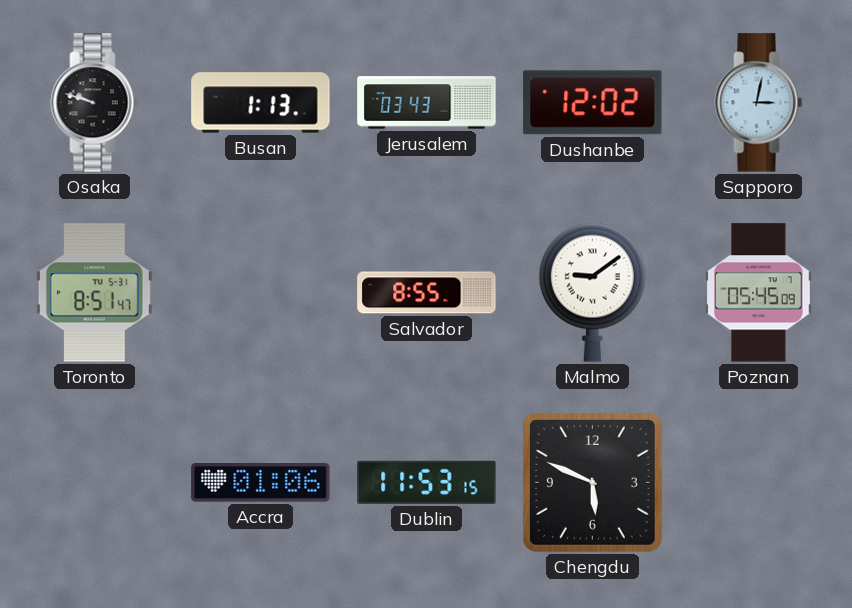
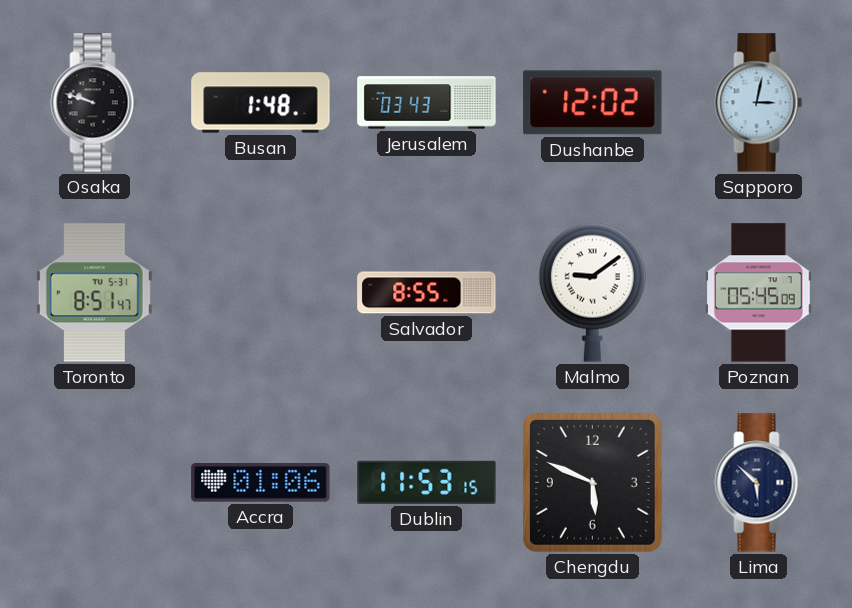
Busan: 1:13 -> 1:48 (261, 103)
Lima: none -> 5:52 (759, 483)
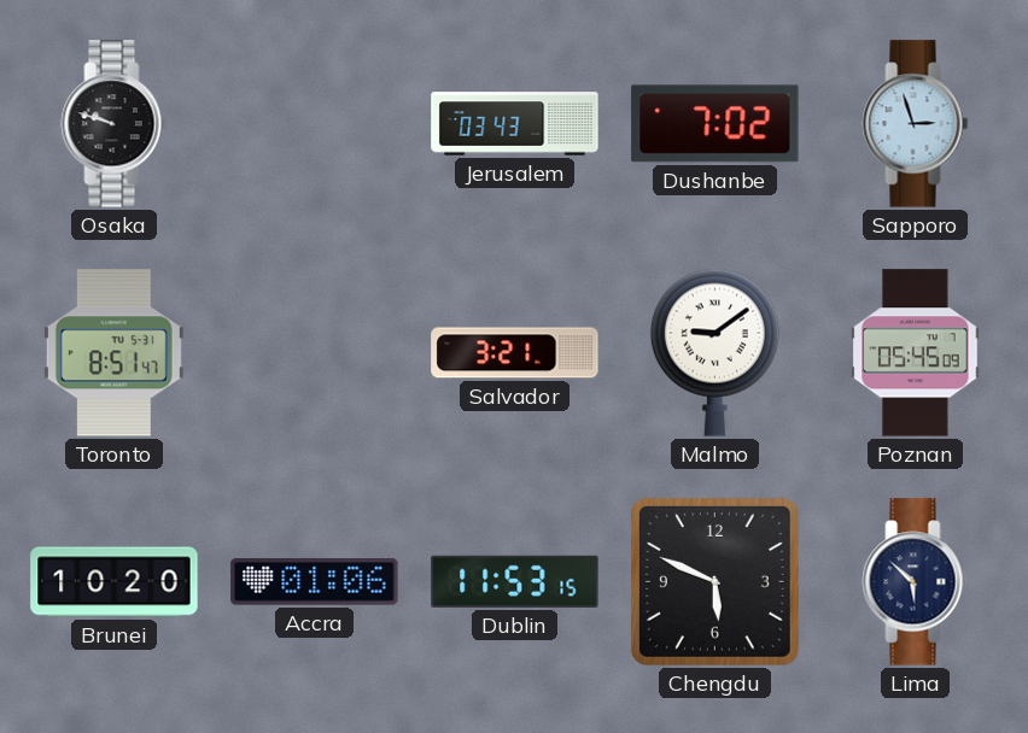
Busan: 1:48 -> none (261, 103)
Dushanbe: 12:02 -> 7:02 (715, 124)
Sapporo: 3:02 -> 2:57 (916, 124)
Salvador: 8:55 -> 3:21 (515, 353)
Brunei: none -> 10:20 (115, 582)
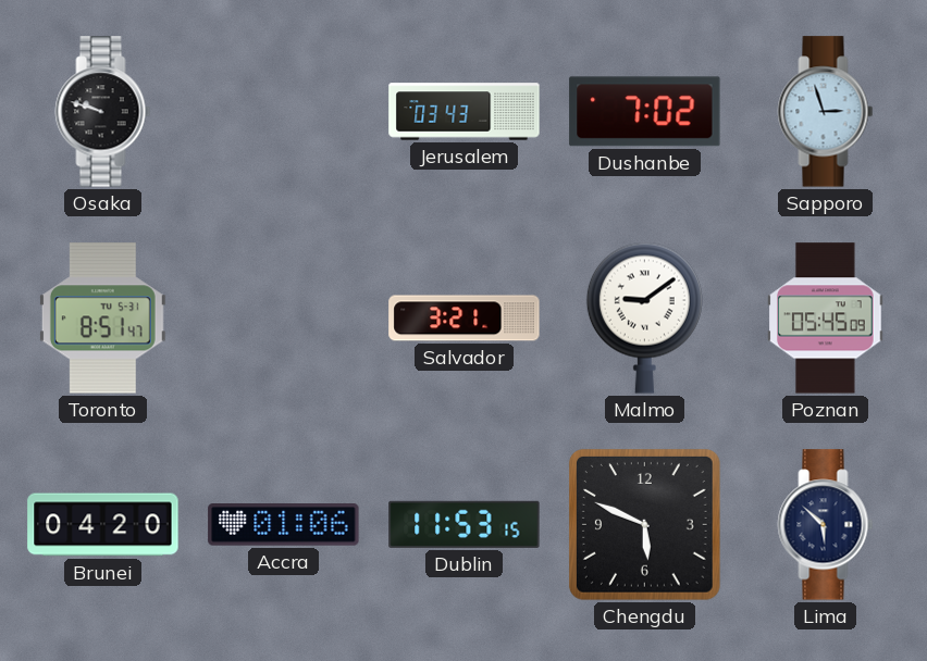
Brunei: 10:20 -> 04:20 (103, 525)
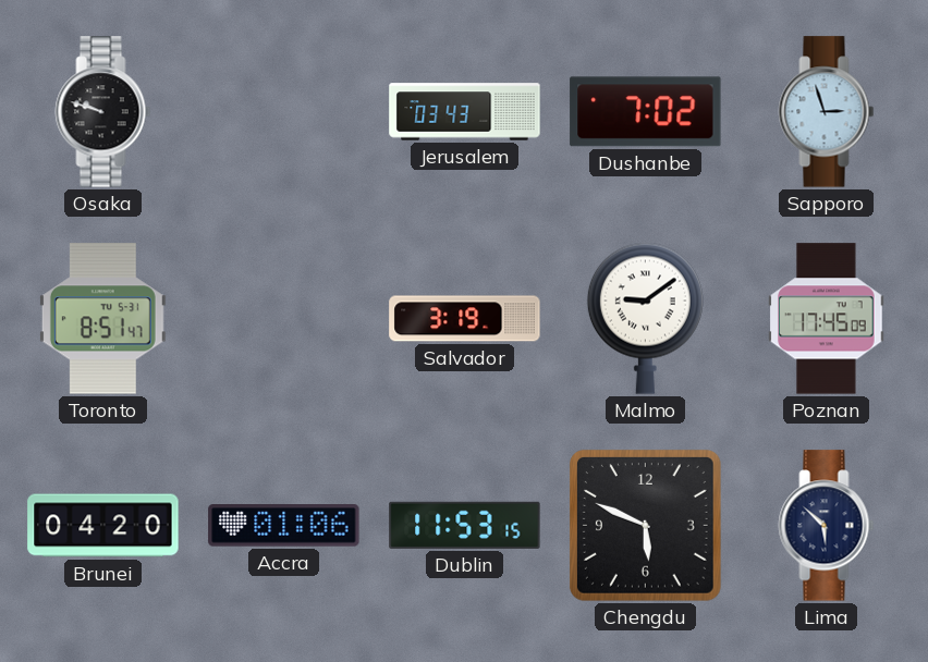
Salvador: 3:21 -> 3:19 (465, 319)
Poznan: 05:45 -> 17:45 (827, 319)
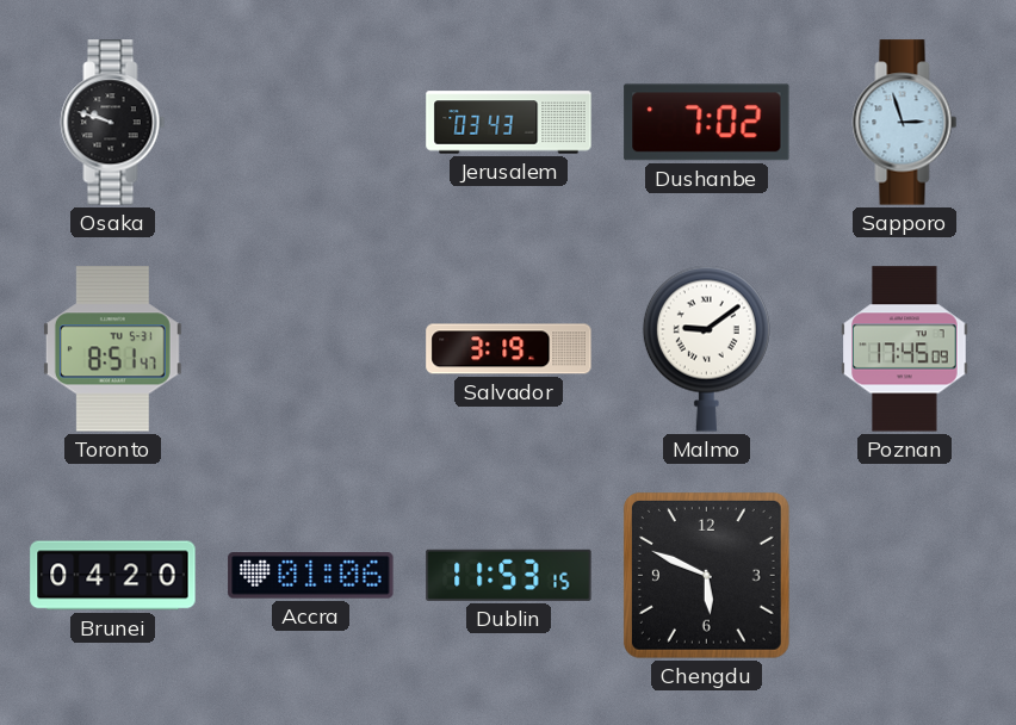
Lima: 5:52 -> none (827, 526)
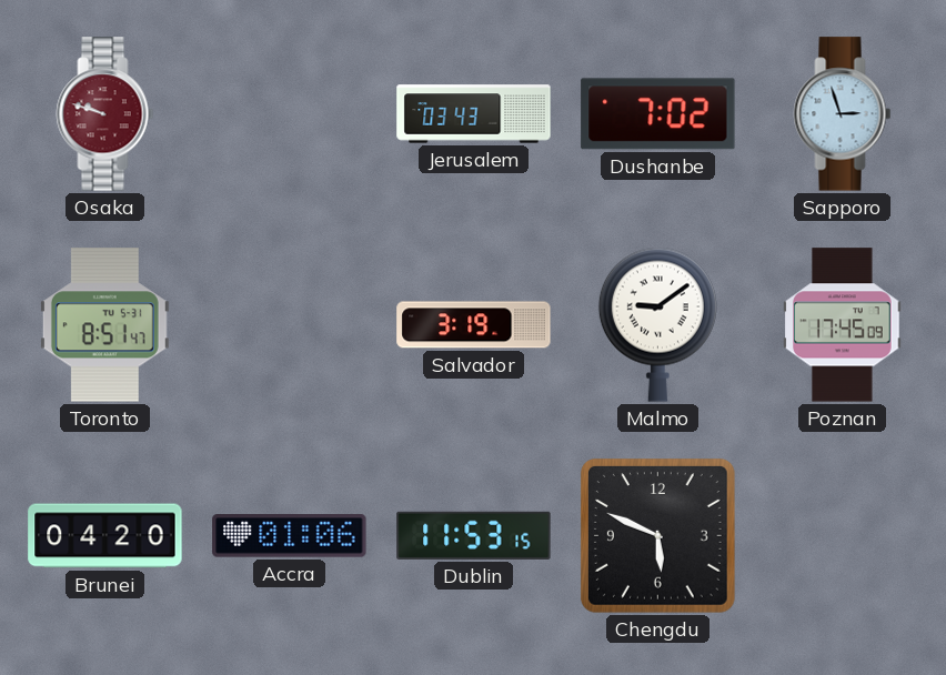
Osaka dial: black -> burgundy (105, 114)
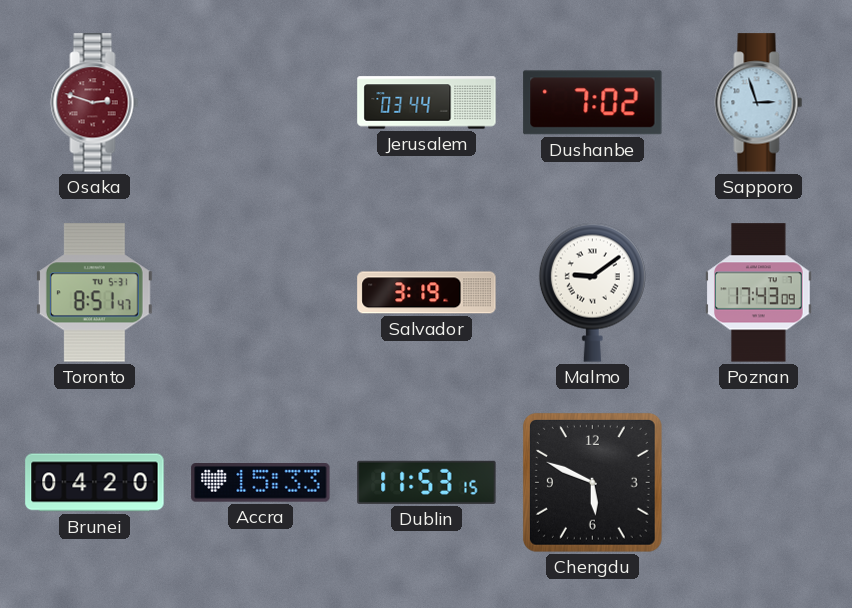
Osaka: 9:48 -> 2:48 (95, 103)
Jerusalem: 03:43 -> 03:44 (427, 103)
Poznan: 17:45 -> 17:43 (759, 293)
Accra: 01:06 -> 15:33 (261, 483)
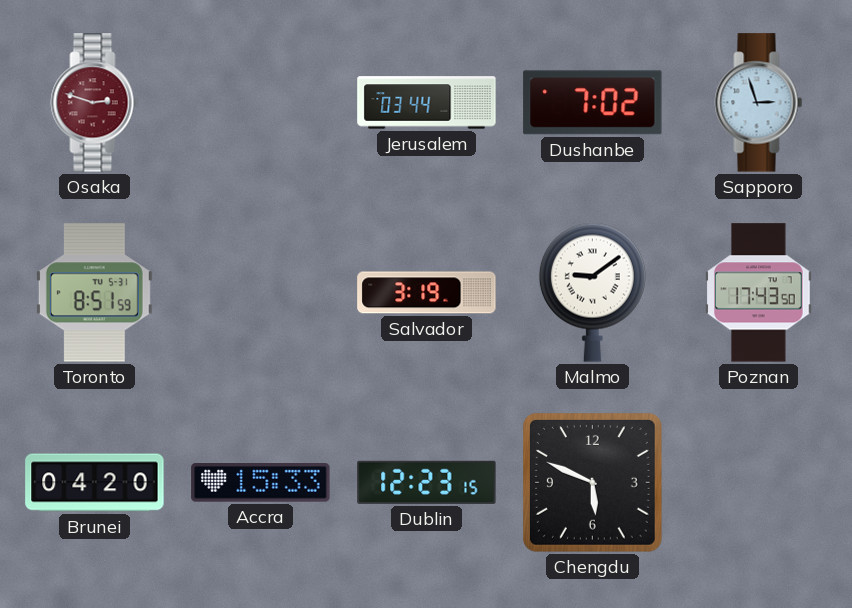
Toronto: 8:51:47 -> 8:51:59 (94, 293)
Poznan: 17:43:09 -> 17:43:50 (759, 293)
Dublin: 11:53 -> 12:23 (427, 482)
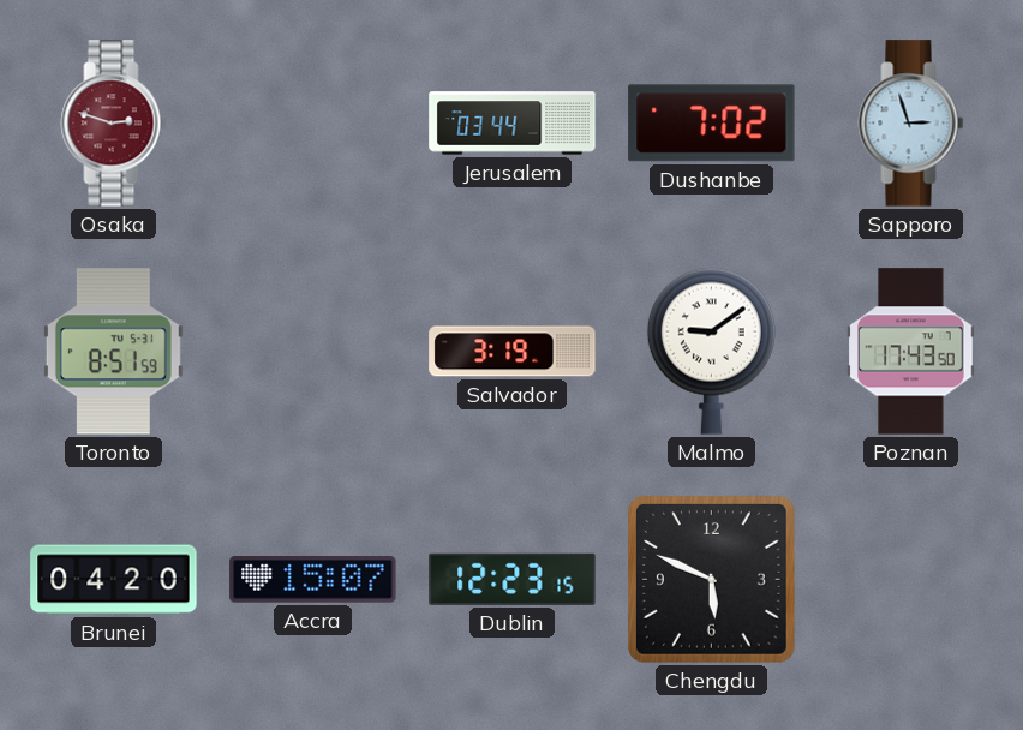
Accra: 15:33 -> 15:07 (313, 580)
